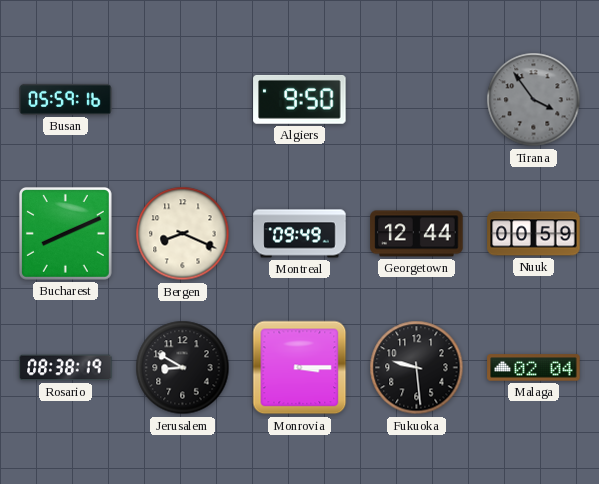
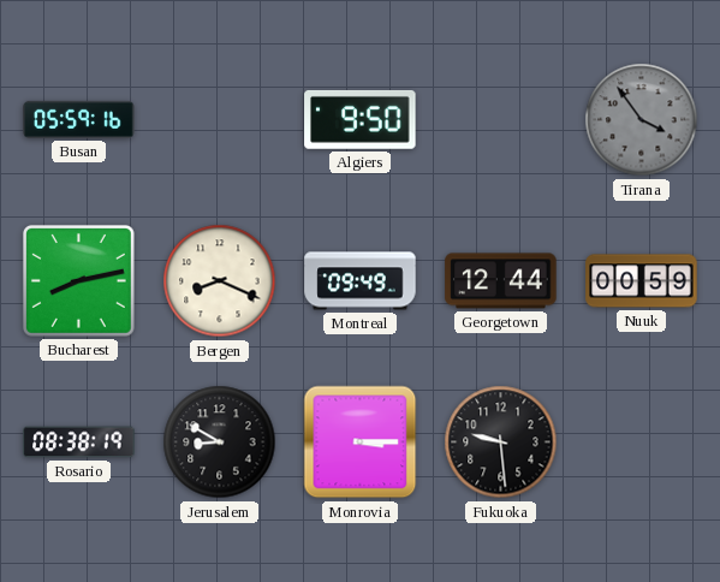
Bucharest: 8:11 -> 8:13 (78, 280)
Malaga: 02:04 -> none (534, 368)
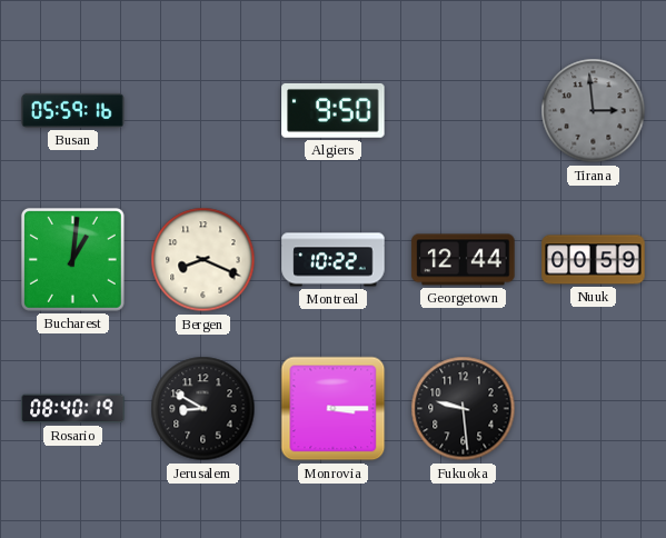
Tirana: 3:54 -> 2:59 (594, 111)
Bucharest: 8:13 -> 1:01 (72, 259)
Montreal: 09:49 -> 10:22 (334, 260)
Rosario: 08:38 -> 08:40 (73, 409)
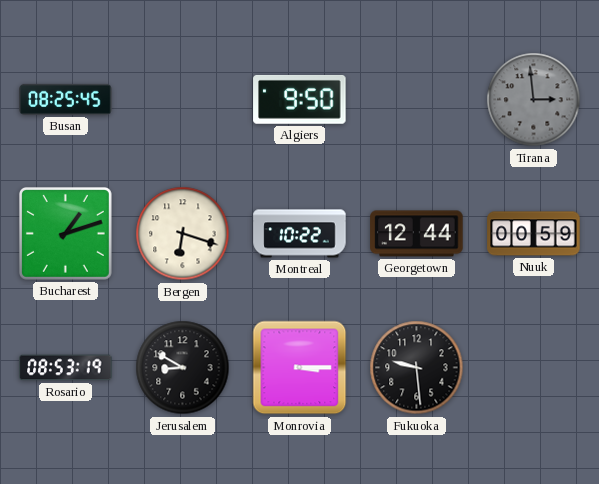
Busan: 05:59 -> 08:25 (66, 99)
Bucharest: 1:01 -> 1:12 (65, 233)
Bergen: 8:19 -> 6:18 (183, 234)
Rosario: 08:40 -> 08:53 (66, 368)
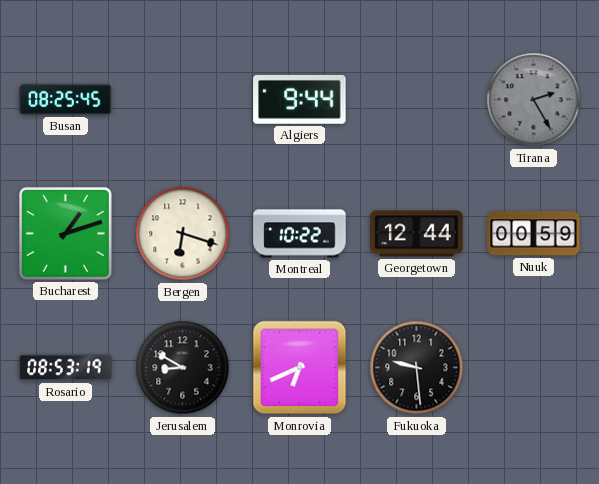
Algiers: 9:50 -> 9:44 (300, 99)
Tirana: 2:59 -> 2:25 (534, 100)
Monrovia: 3:15 -> 6:41 (300, 368)
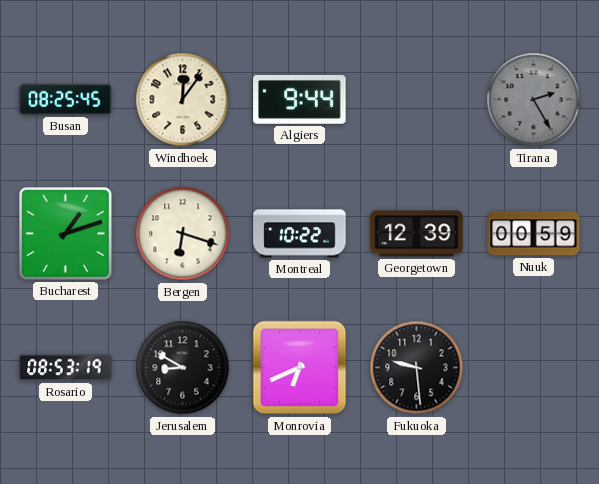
Windhoek: none -> 12:06 (183, 100)
Georgetown: 12:44 -> 12:39 (417, 234)
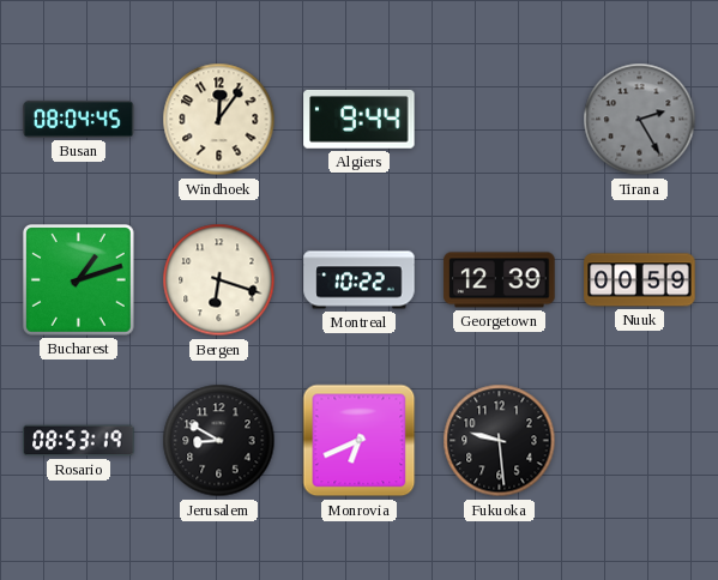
Busan: 08:25 -> 08:04 (79, 119)
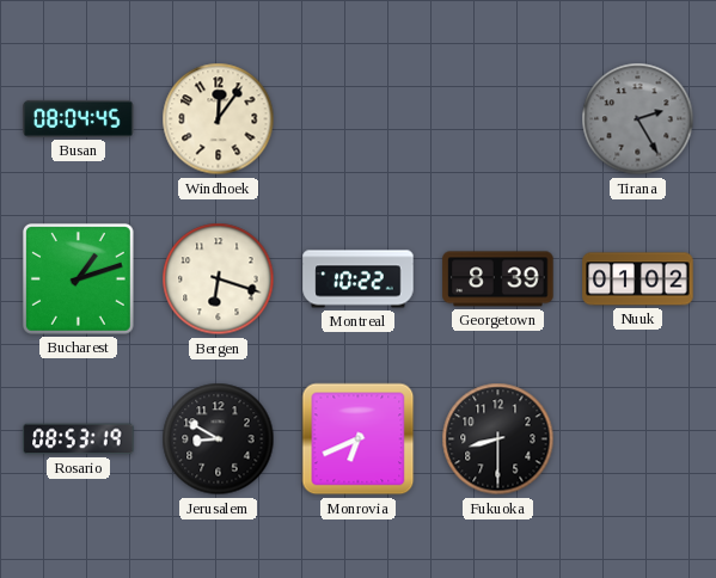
Algiers: 9:44 -> none (360, 119)
Georgetown: 12:39 -> 8:39 (498, 279)
Nuuk: 00:59 -> 01:02 (638, 279)
Fukuoka: 9:29 -> 8:30 (498, 439)
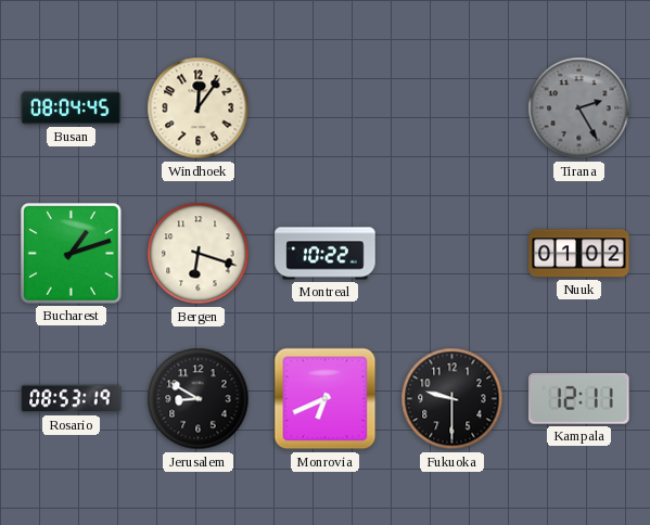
Georgetown: 8:39 -> none (498, 279)
Fukuoka: 8:30 -> 9:30 (453, 399)
Kampala: none -> 12:11 (579, 398)
